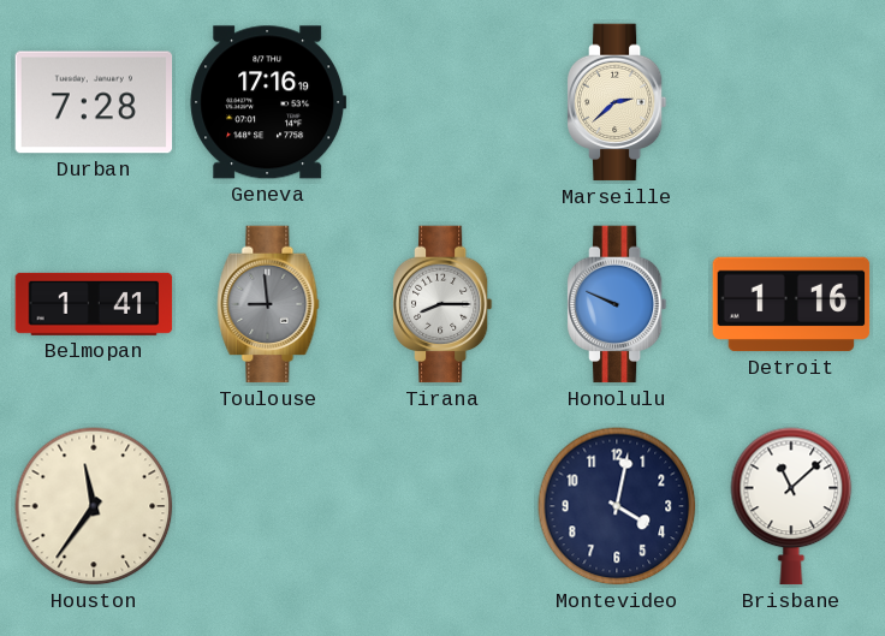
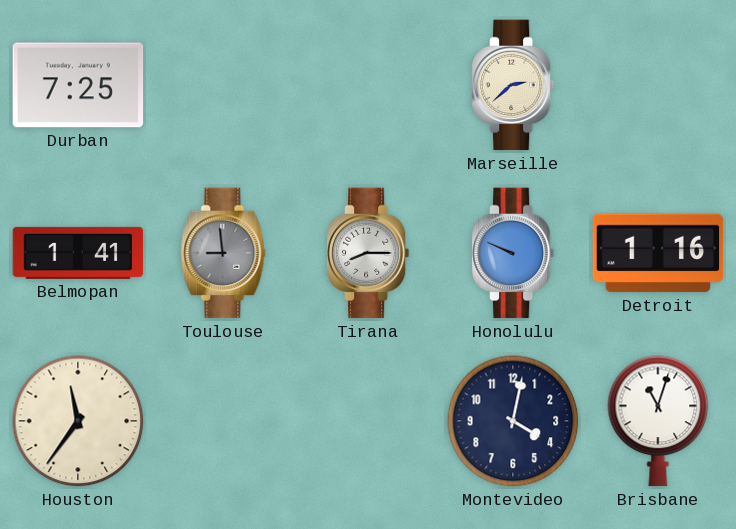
Durban: 7:28 -> 7:25 (78, 85)
Geneva: 17:16 -> none (268, 102)
Brisbane: 11:08 -> 11:03 (658, 421)
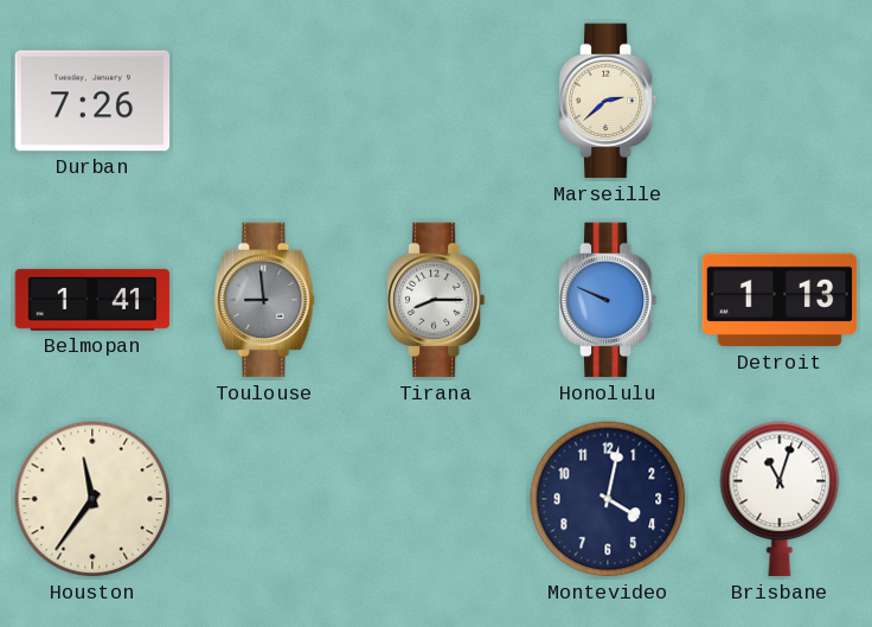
Durban: 7:25 -> 7:26 (92, 101)
Detroit: 1:16 -> 1:13 (780, 300)
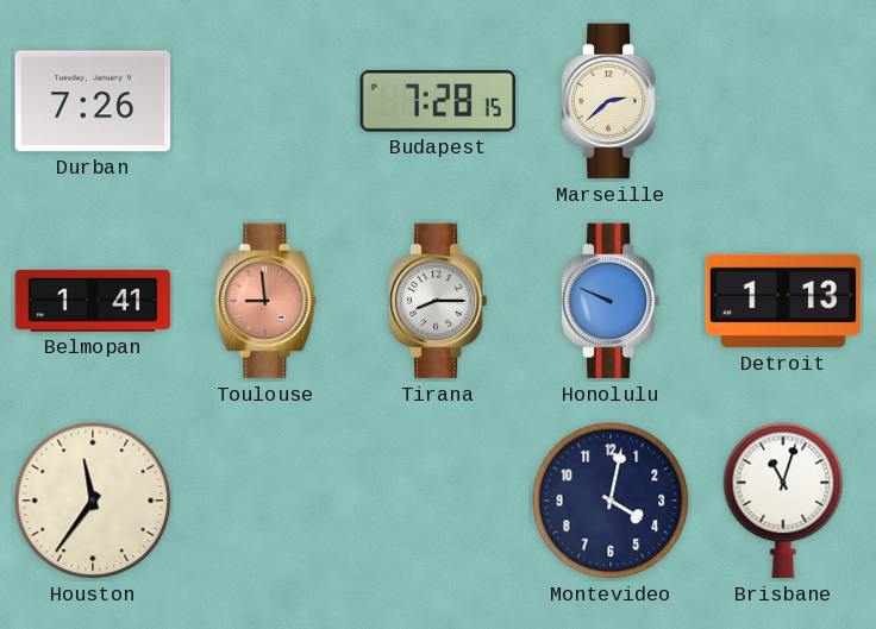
Budapest: none -> 7:28 (437, 101)
Toulouse dial: grey -> salmon (265, 301)
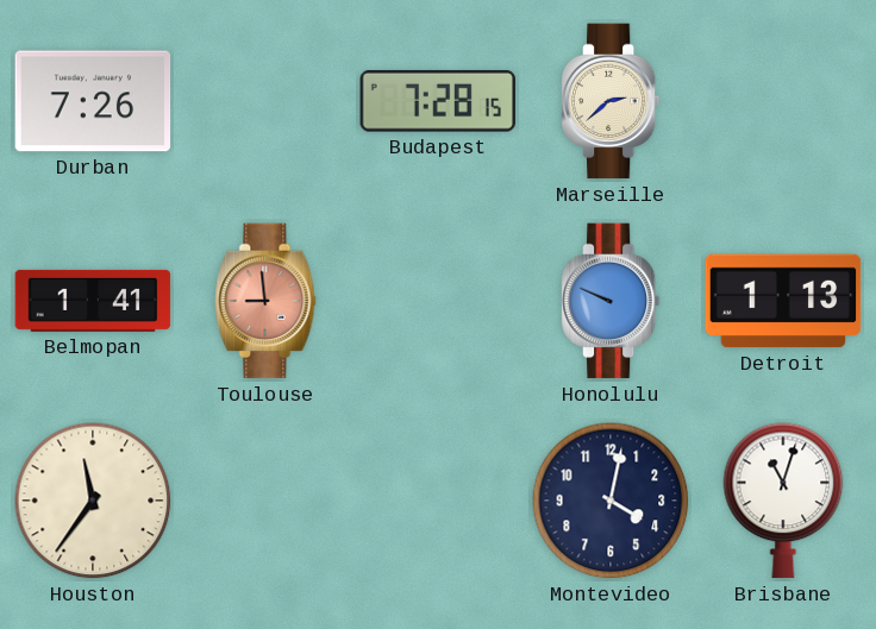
Tirana: 8:15 -> none (438, 301)
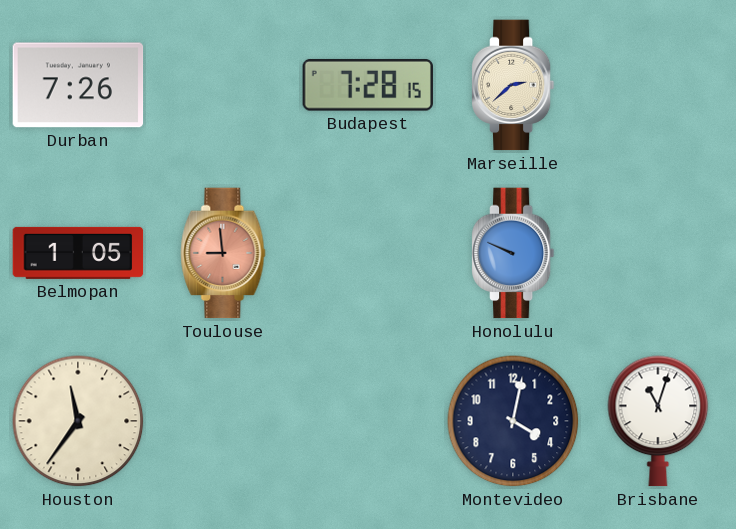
Belmopan: 1:41 -> 1:05 (78, 253)
Detroit: 1:13 -> none (783, 301)
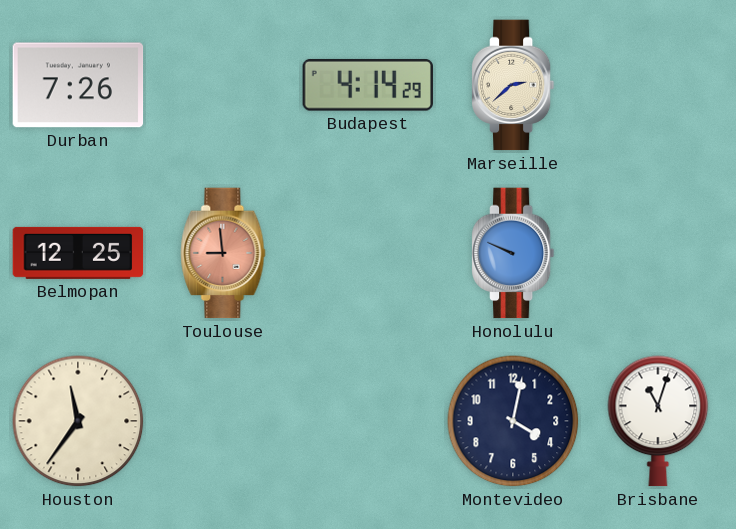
Budapest: 7:28 -> 4:14 (367, 85)
Belmopan: 1:05 -> 12:25 (78, 253)
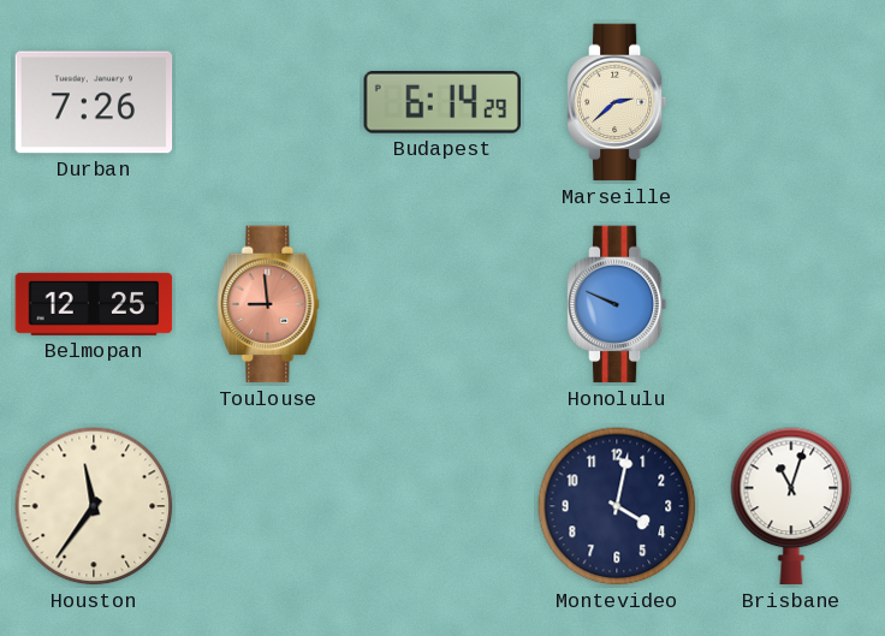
Budapest: 4:14 -> 6:14 (441, 102)
